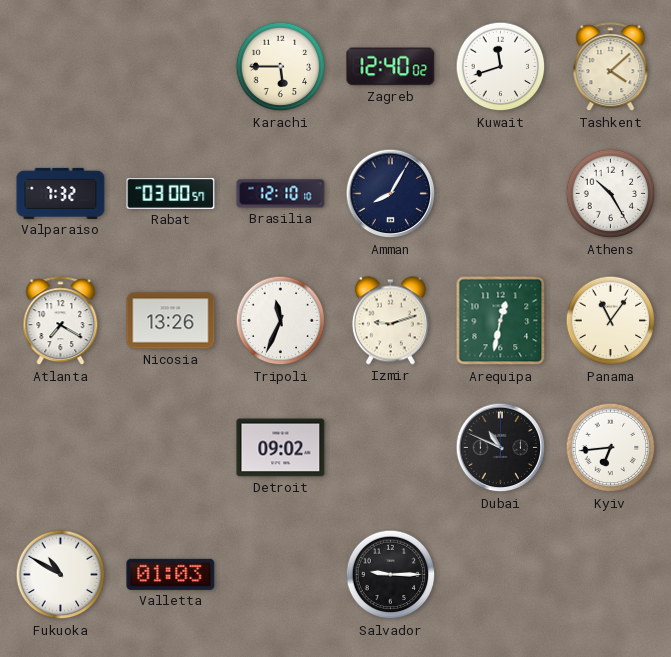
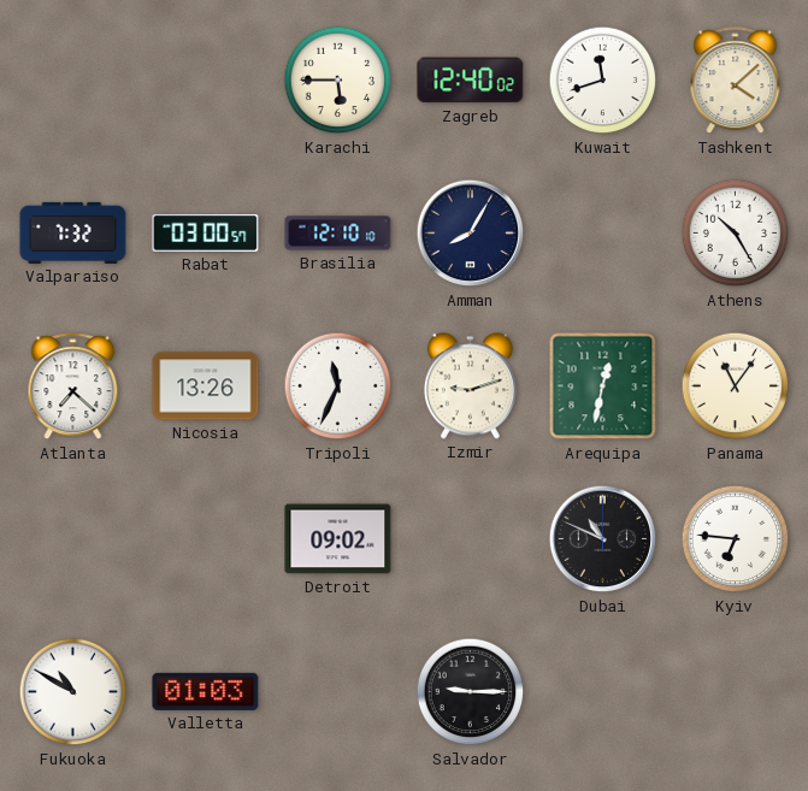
Atlanta: 7:20 -> 7:22 (73, 386)
Kyiv: 6:44 -> 6:46 (736, 539)
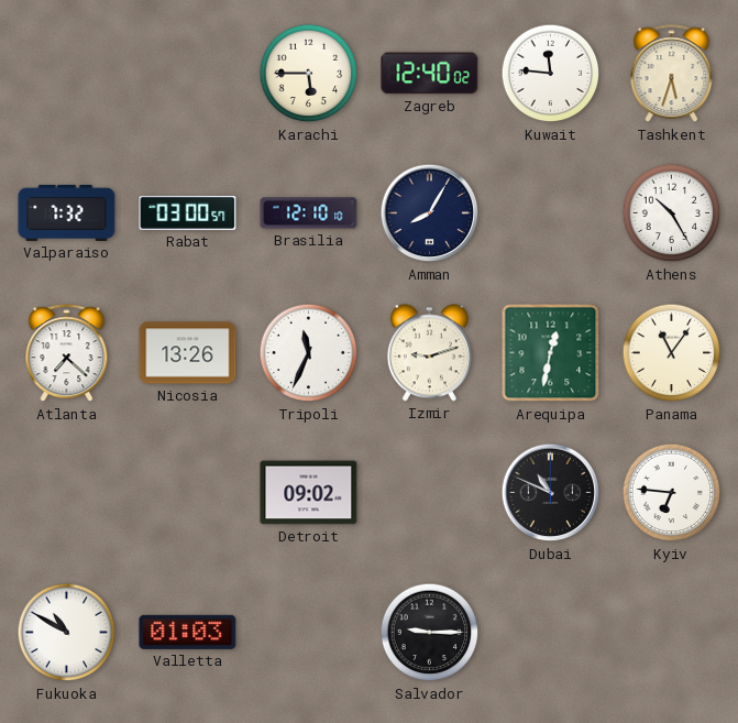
Kuwait: 11:42 -> 11:46 (551, 74)
Tashkent: 4:08 -> 5:33 (672, 74)
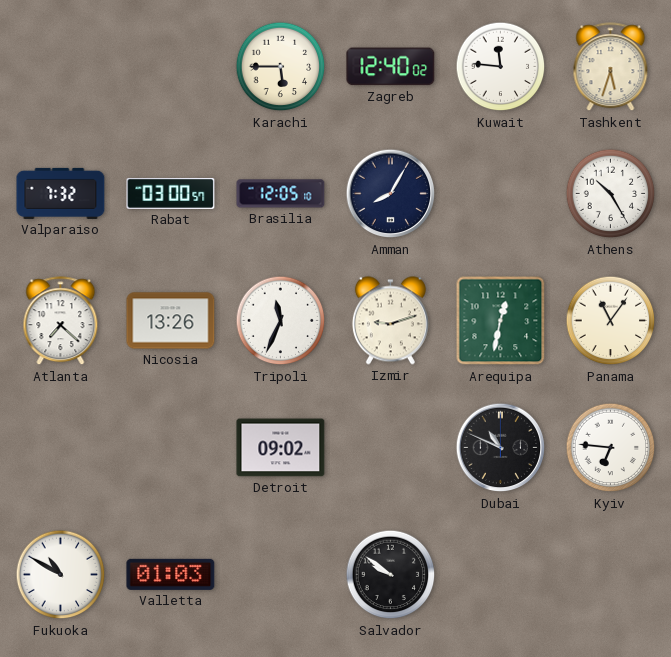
Brasilia: 12:10 -> 12:05 (281, 194)
Salvador: 9:15 -> 9:51 (391, 575)
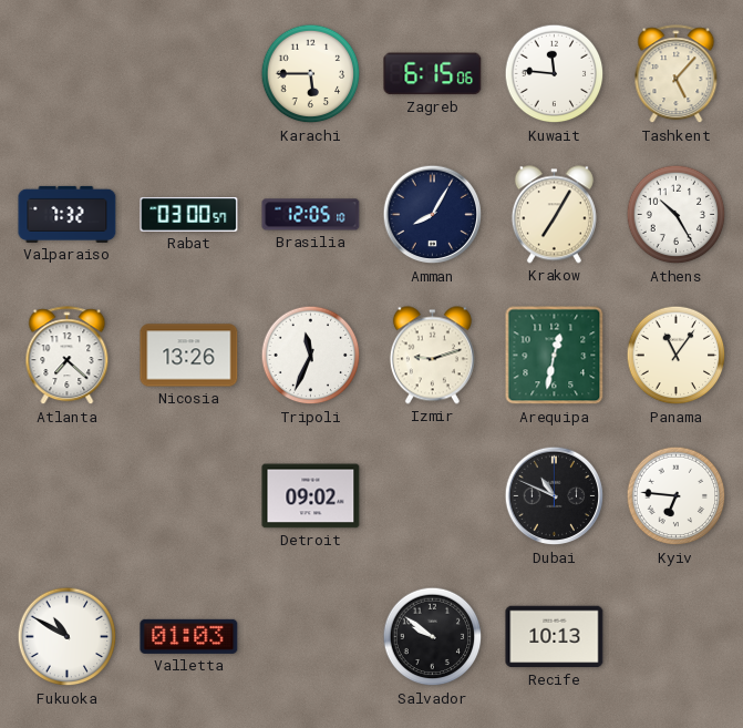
Zagreb: 12:40 -> 6:15 (433, 74)
Tashkent: 5:33 -> 5:07 (677, 74)
Krakow: none -> 7:05 (554, 215)
Recife: none -> 10:13 (555, 637)
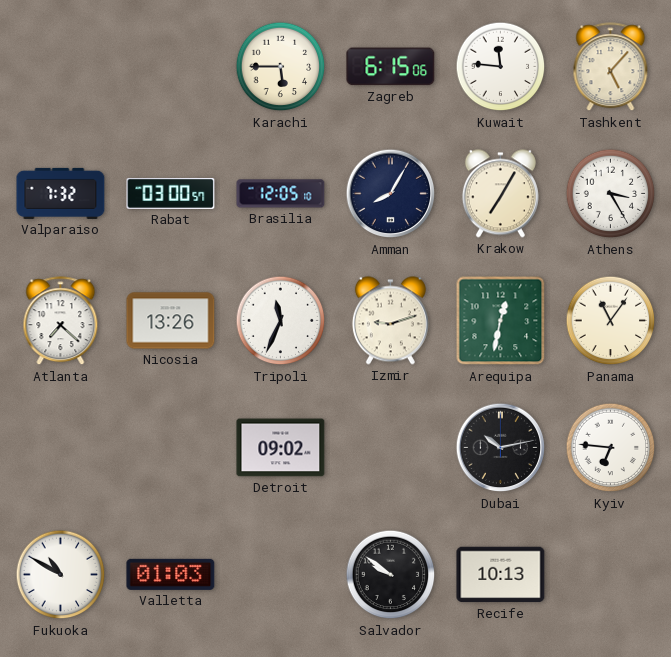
Athens: 10:25 -> 3:25 (611, 194)
Dubai: 10:49 -> 10:13 (501, 448)
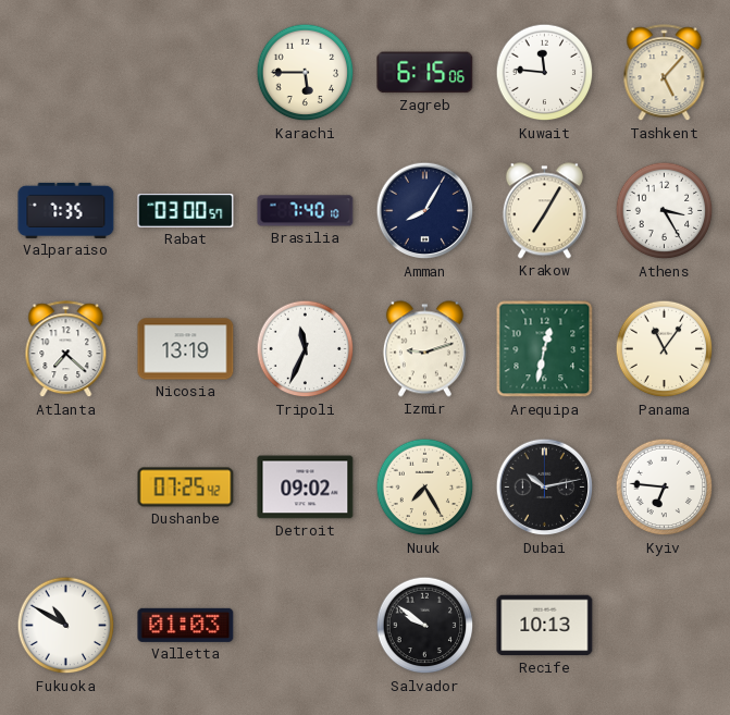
Valparaiso: 7:32 -> 7:35 (66, 210)
Brasilia: 12:05 -> 7:40 (306, 211)
Nicosia: 13:26 -> 13:19 (186, 349)
Dushanbe: none -> 07:25 (186, 488)
Nuuk: none -> 7:25 (425, 488)
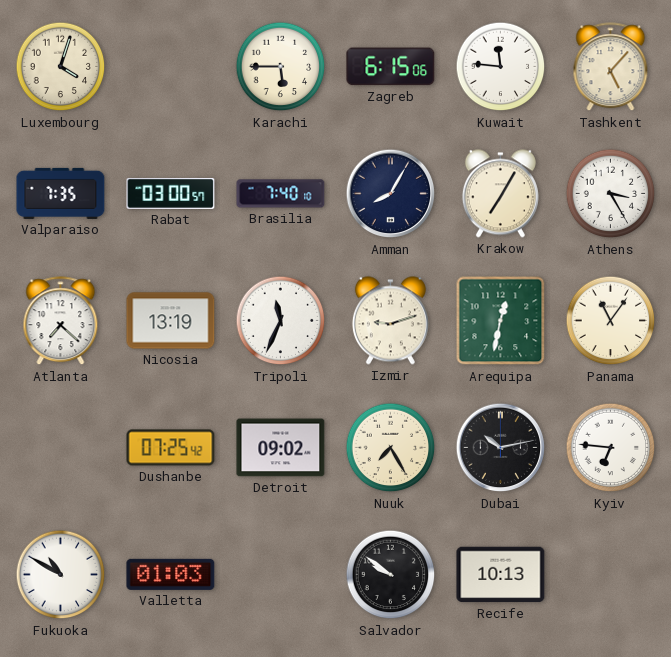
Luxembourg: none -> 4:03 (61, 67)
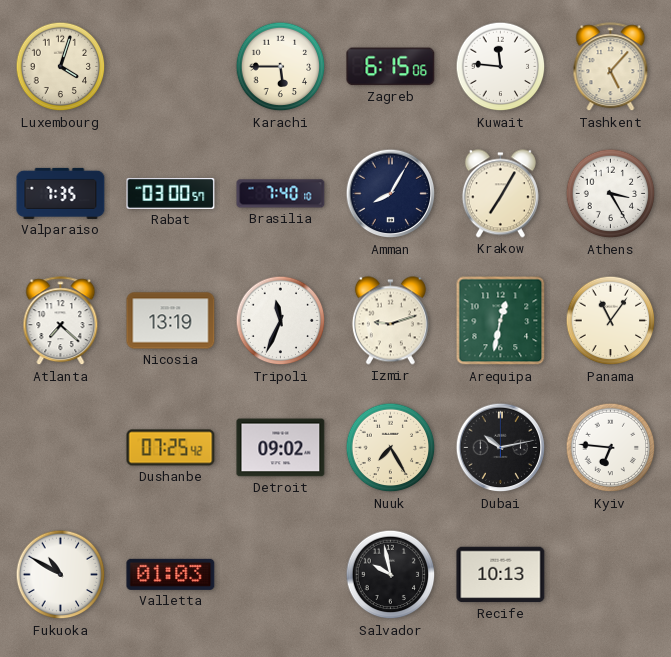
Salvador: 9:51 -> 9:58 (391, 575)
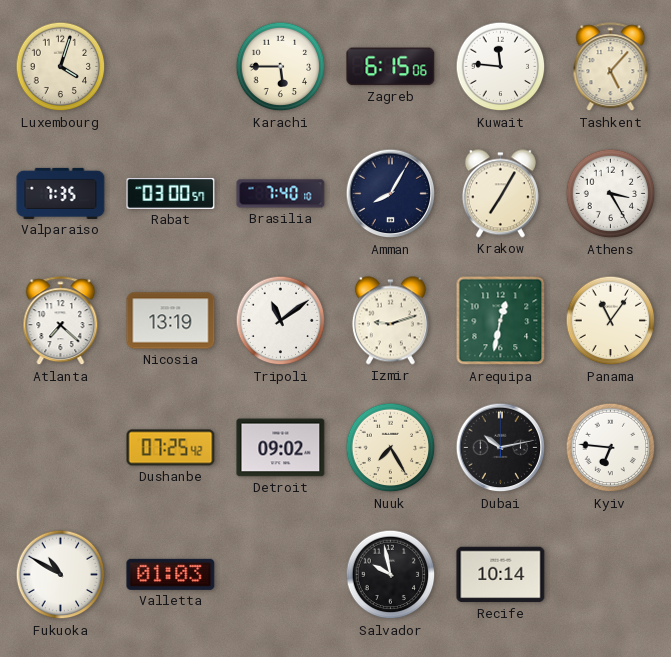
Tripoli: 11:34 -> 11:09 (281, 321)
Recife: 10:13 -> 10:14 (501, 575)
